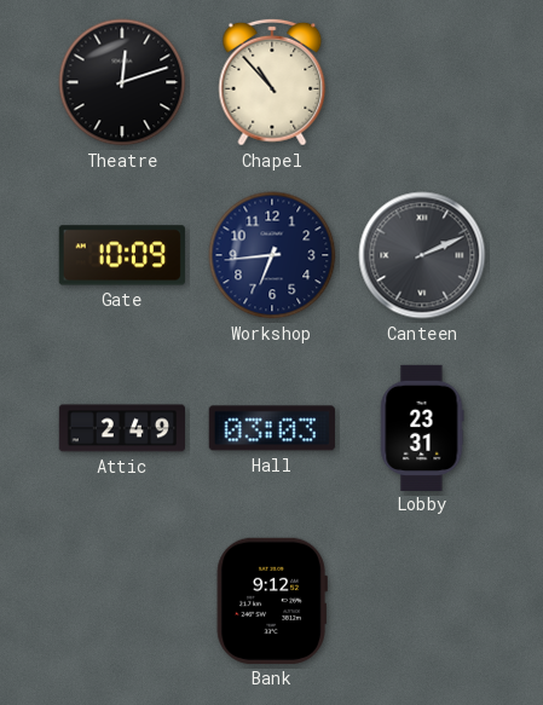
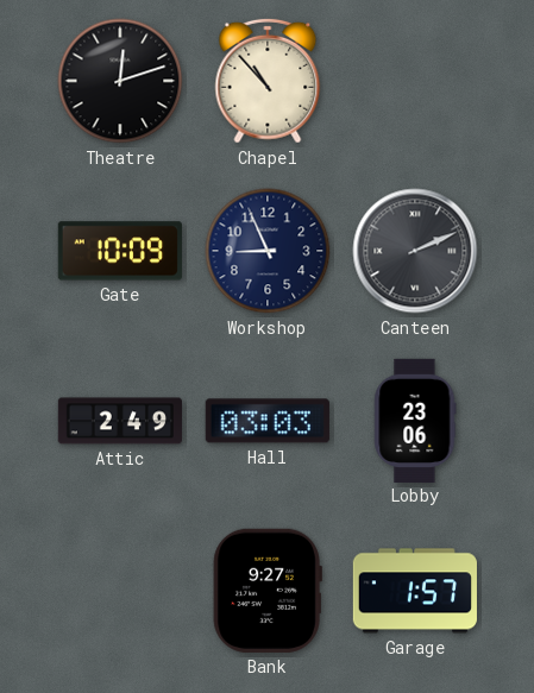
Workshop: 6:44 -> 8:56 (268, 251)
Lobby: 23:31 -> 23:06 (415, 420)
Bank: 9:12 -> 9:27 (268, 591)
Garage: none -> 1:57 (414, 591)
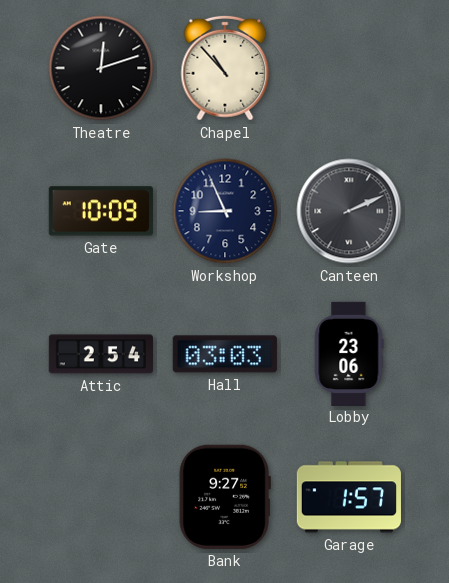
Attic: 2:49 -> 2:54 (100, 354)
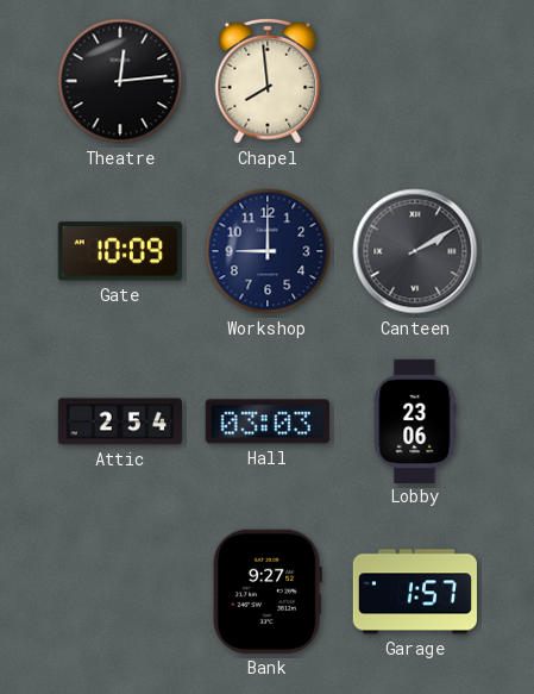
Theatre: 12:12 -> 12:14 (120, 81)
Chapel: 10:53 -> 7:59 (268, 81)
Workshop: 8:56 -> 9:00 (268, 251)
Canteen: 2:11 -> 2:10 (415, 251)
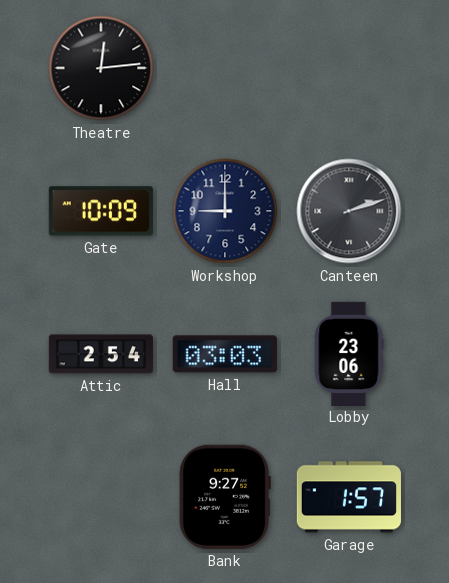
Chapel: 7:59 -> none (268, 81)
Canteen: 2:10 -> 2:12 (349, 211)
